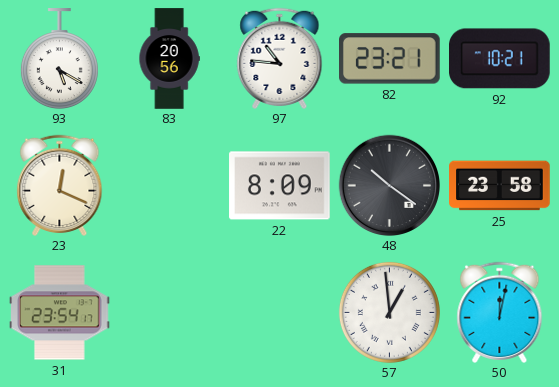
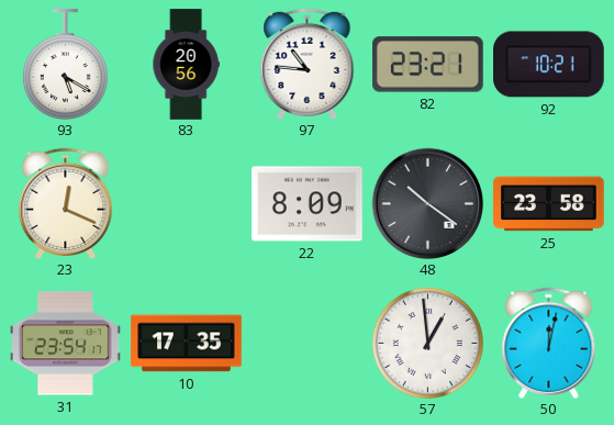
10: none -> 17:35 (187, 344)
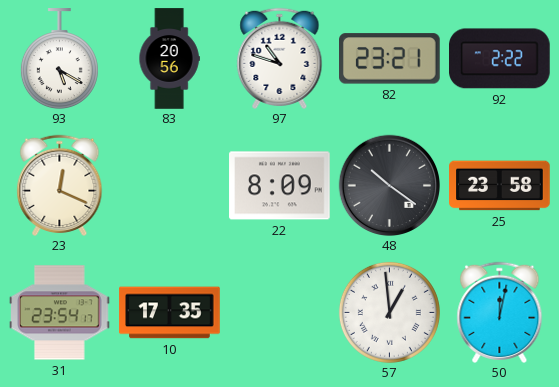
97: 10:46 -> 10:48 (280, 58)
92: 10:21 -> 2:22 (500, 59)
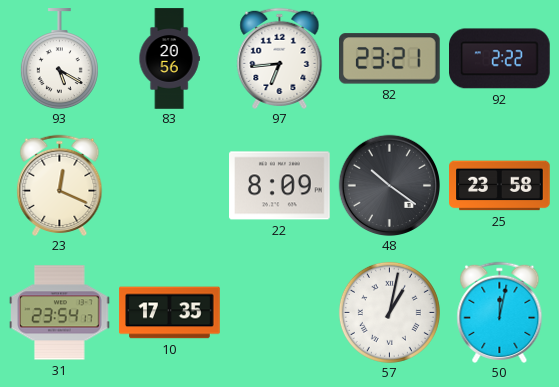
97: 10:48 -> 6:44 (280, 58)
57: 12:59 -> 1:02 (389, 312)
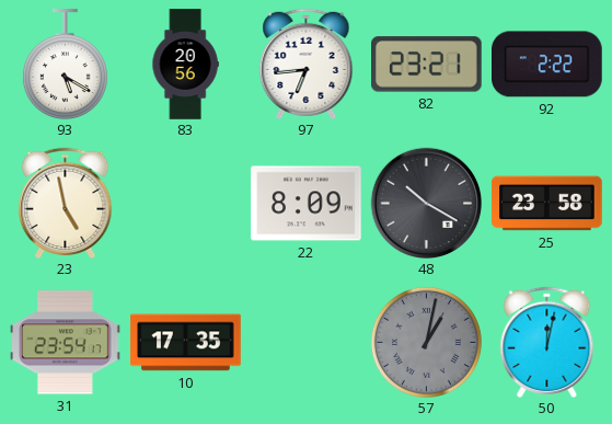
23: 12:19 -> 4:58 (66, 203)
48: 10:21 -> 10:20 (426, 203)
57 dial: white -> grey (426, 342)
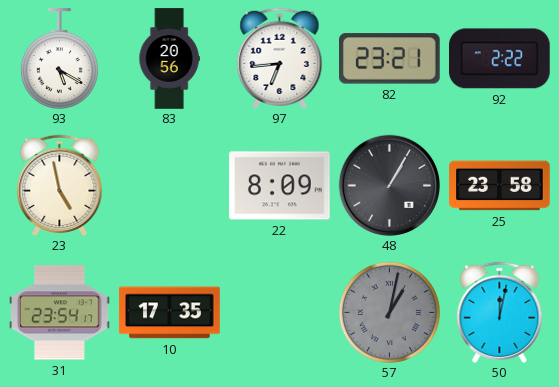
48: 10:20 -> 1:05 (389, 185)
